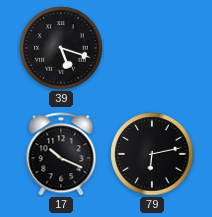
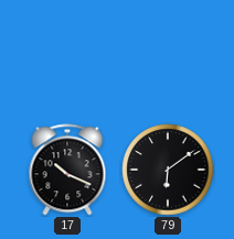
39: 5:18 -> none (61, 48)
79: 6:13 -> 6:09 (168, 170)
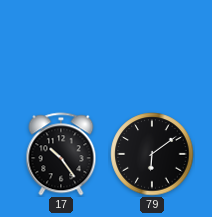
17: 10:19 -> 10:24 (61, 154)
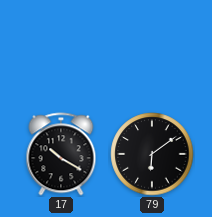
17: 10:24 -> 10:20 (61, 154)
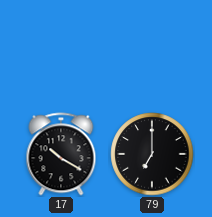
79: 6:09 -> 7:00 (152, 154)
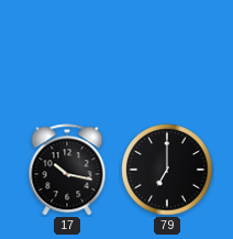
17: 10:20 -> 10:17 (67, 170)
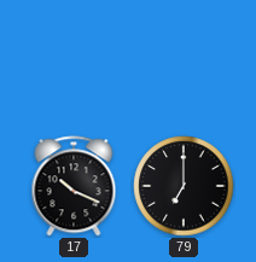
17: 10:17 -> 10:19 (74, 186)
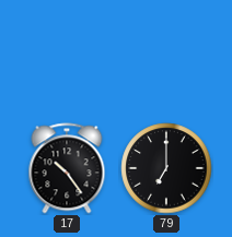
17: 10:19 -> 10:24 (67, 168)
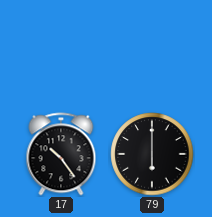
79: 7:00 -> 6:00 (152, 154)
